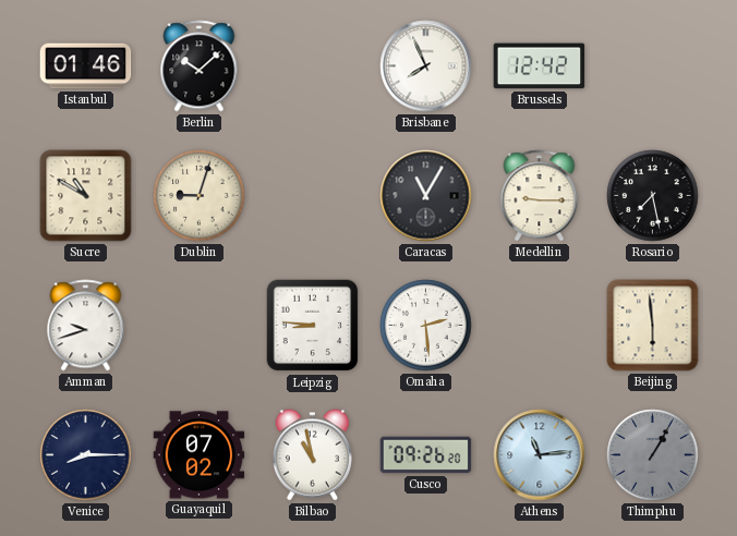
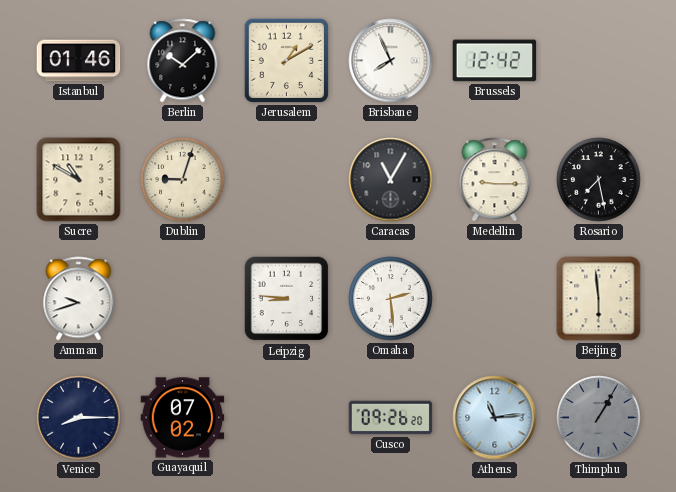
Jerusalem: none -> 1:10 (286, 60)
Bilbao: 10:58 -> none (312, 455)
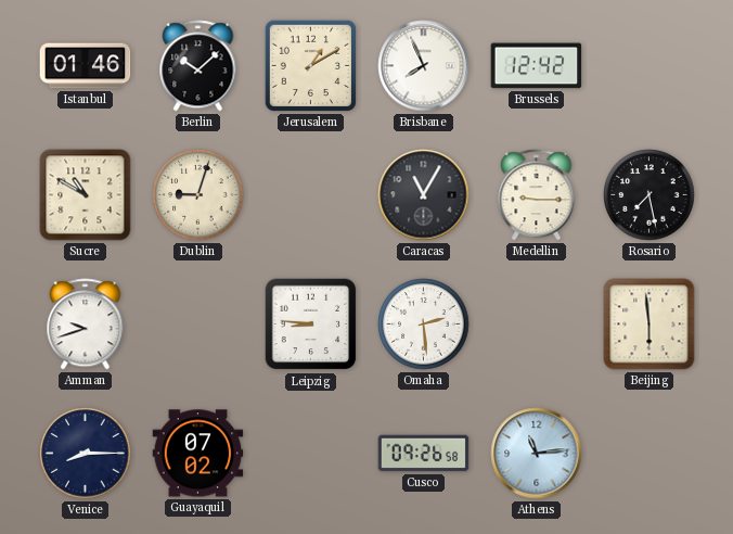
Cusco: 09:26:20 -> 09:26:58 (424, 454)
Thimphu: 1:05 -> none (599, 418)
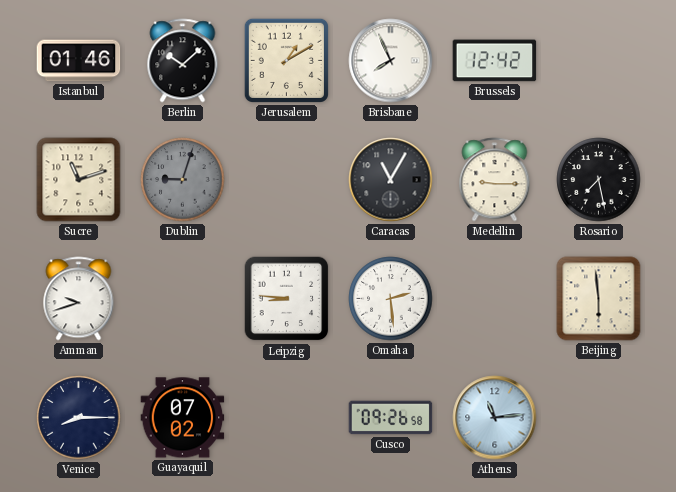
Sucre: 10:50 -> 11:12 (79, 180)
Dublin dial: cream -> grey (183, 180)
